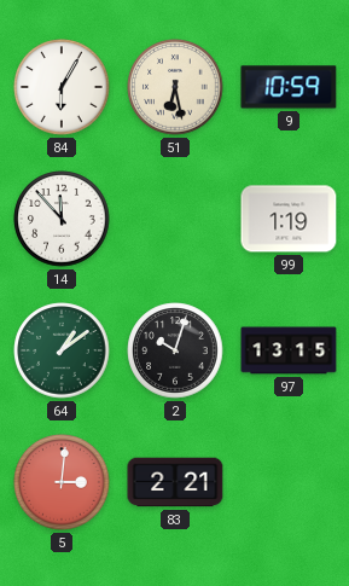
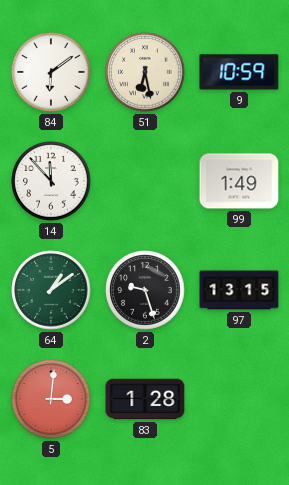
84: 6:05 -> 6:09 (51, 72)
99: 1:19 -> 1:49 (239, 181)
2: 10:03 -> 9:27 (145, 290)
83: 2:21 -> 1:28 (145, 399)
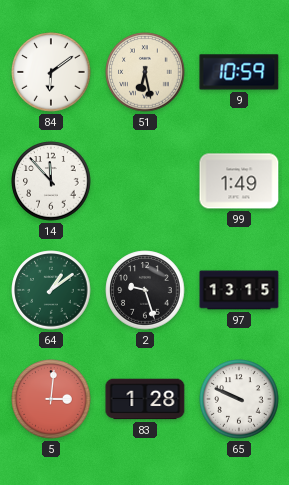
65: none -> 9:49 (239, 399)
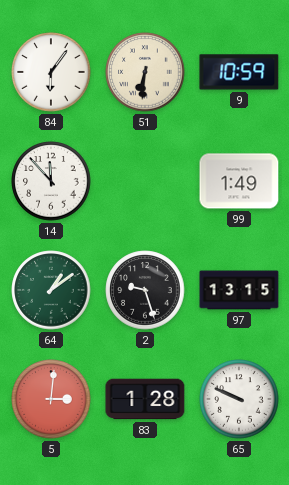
84: 6:09 -> 6:06 (51, 72)
51: 6:28 -> 6:31 (145, 72)
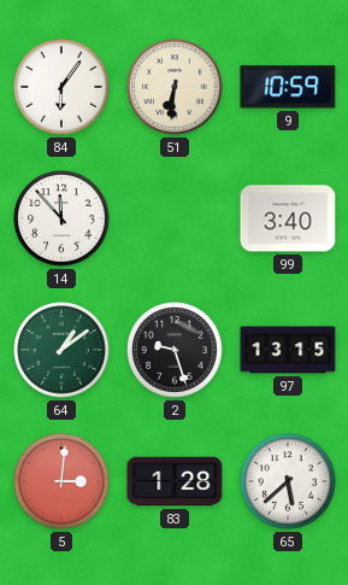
99: 1:49 -> 3:40 (288, 218)
65: 9:49 -> 5:38 (288, 481)
